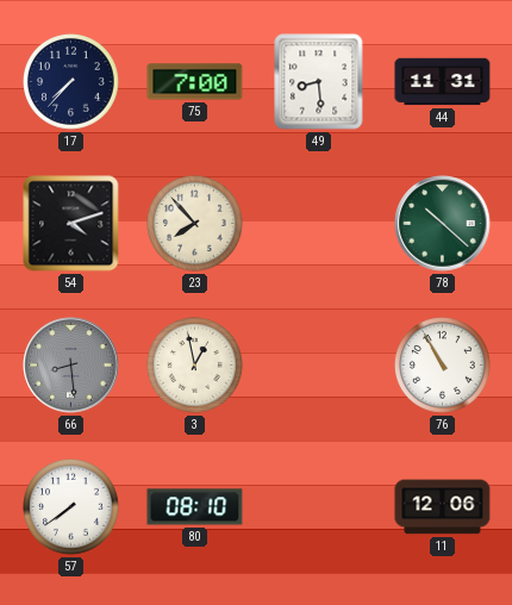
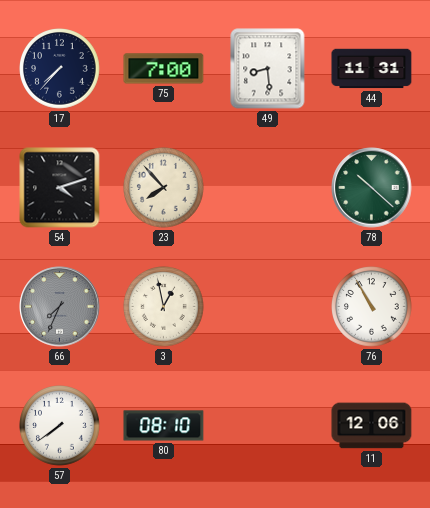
66: 8:29 -> 7:34 (60, 307)
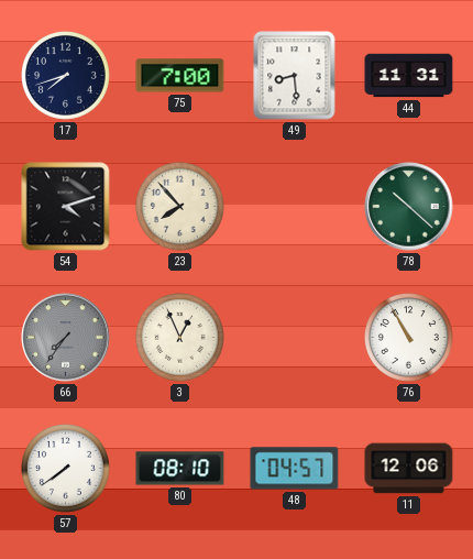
17: 7:37 -> 7:42 (66, 76)
66: 7:34 -> 7:36 (66, 338)
3: 12:58 -> 12:56 (180, 338)
48: none -> 04:57 (295, 469)
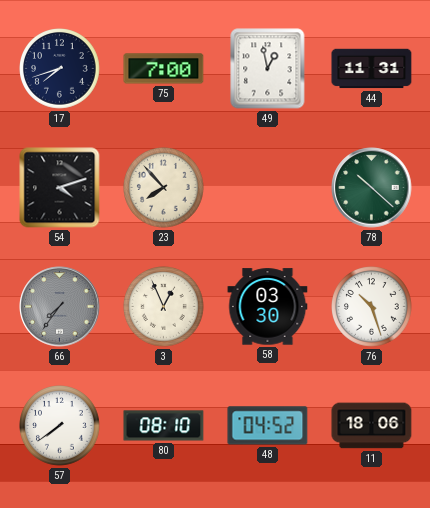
49: 8:29 -> 12:58 (268, 69)
58: none -> 03:30 (268, 307)
76: 10:55 -> 10:27 (372, 307)
48: 04:57 -> 04:52 (268, 426)
11: 12:06 -> 18:06 (372, 426)
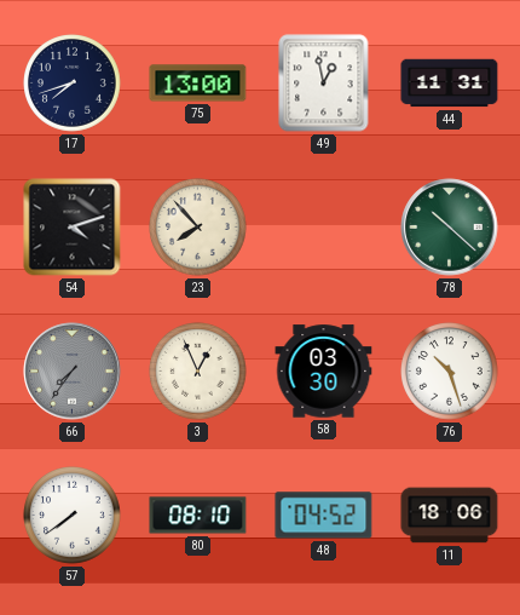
75: 7:00 -> 13:00 (198, 84)
